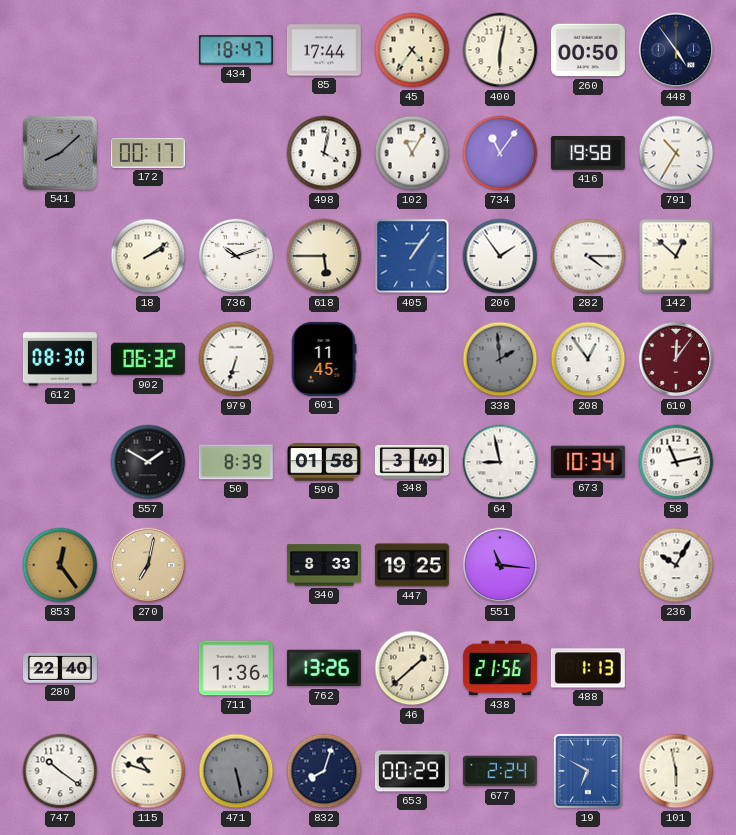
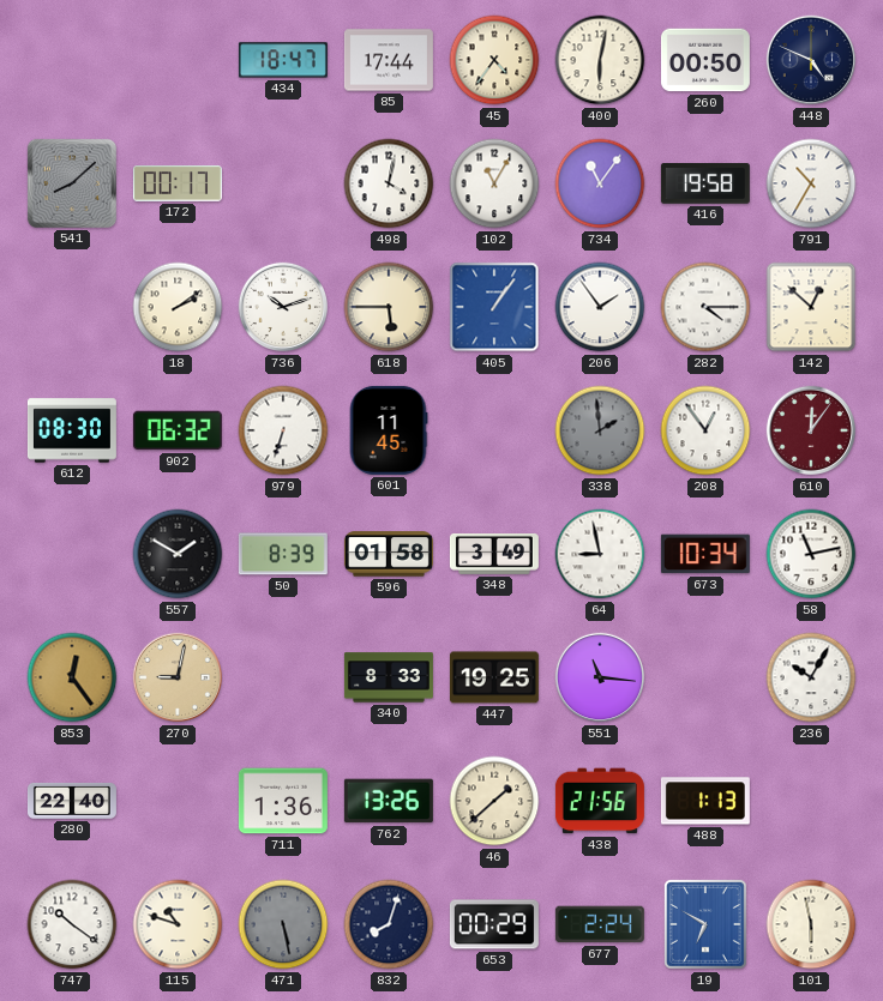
448: 4:54 -> 4:49 (811, 60)
270: 7:02 -> 9:02 (178, 677)
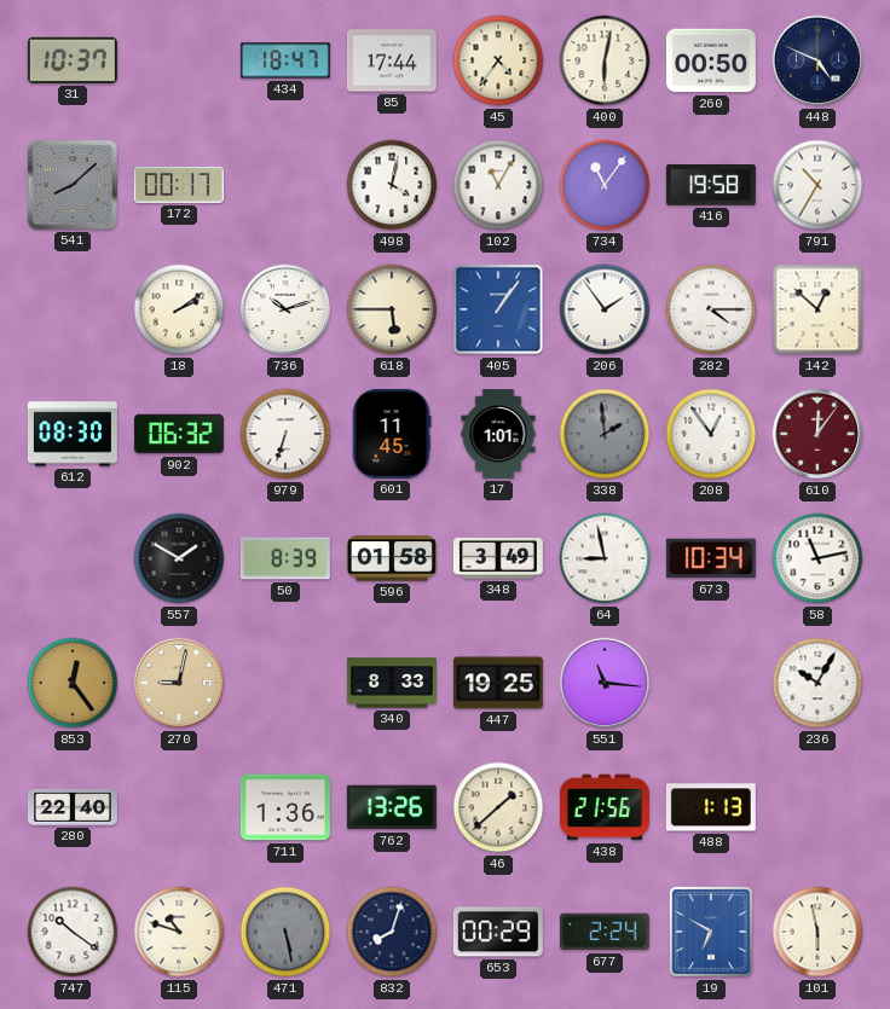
31: none -> 10:37 (73, 60)
17: none -> 1:01 (498, 434)
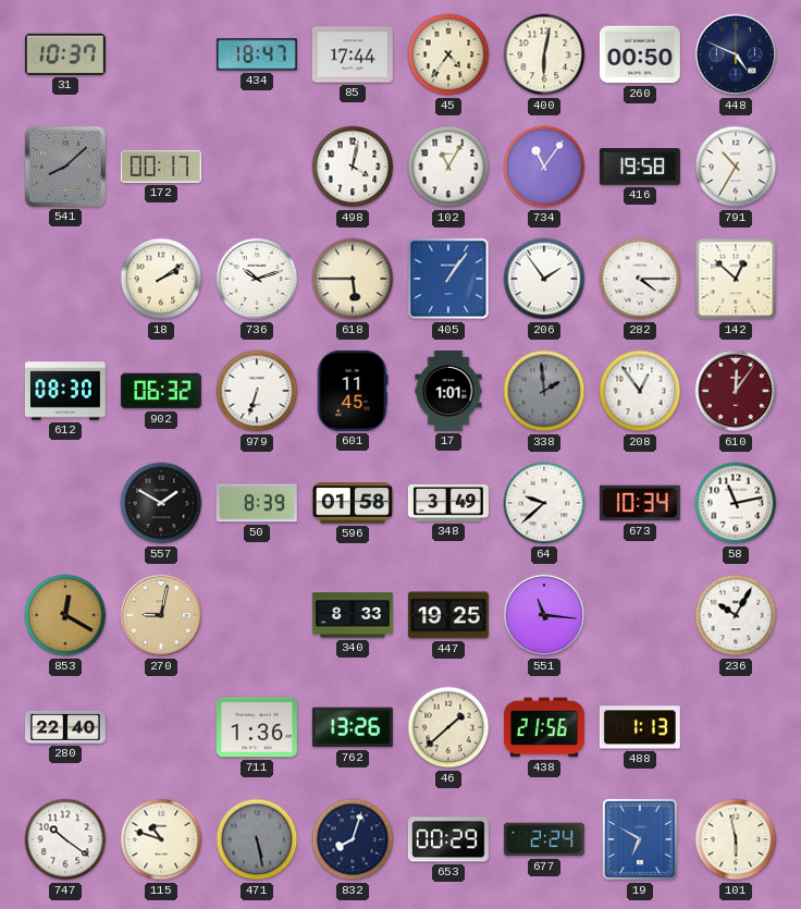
64: 8:58 -> 9:38 (544, 503)
853: 12:24 -> 12:20 (65, 615)
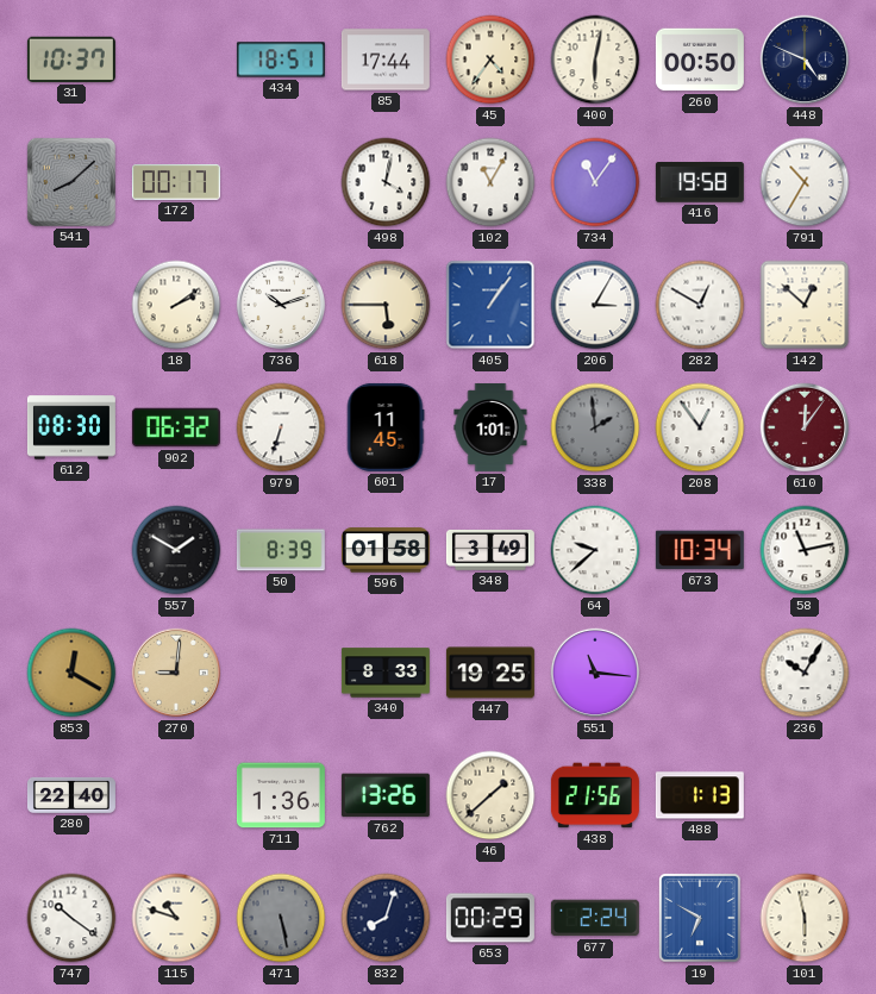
434: 18:47 -> 18:51 (281, 60)
206: 1:54 -> 3:05 (595, 305)
282: 4:15 -> 12:50 (700, 305)
270: 9:02 -> 9:01 (176, 673)
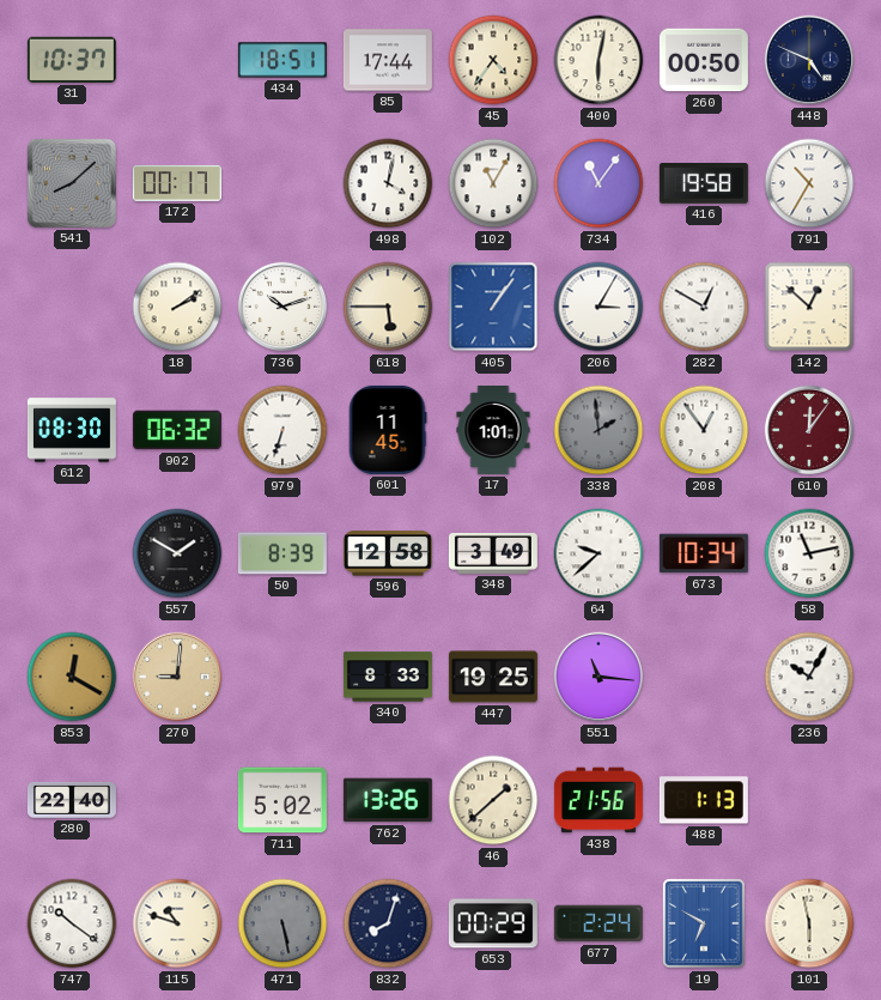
596: 01:58 -> 12:58 (388, 553)
711: 1:36 -> 5:02 (282, 800)
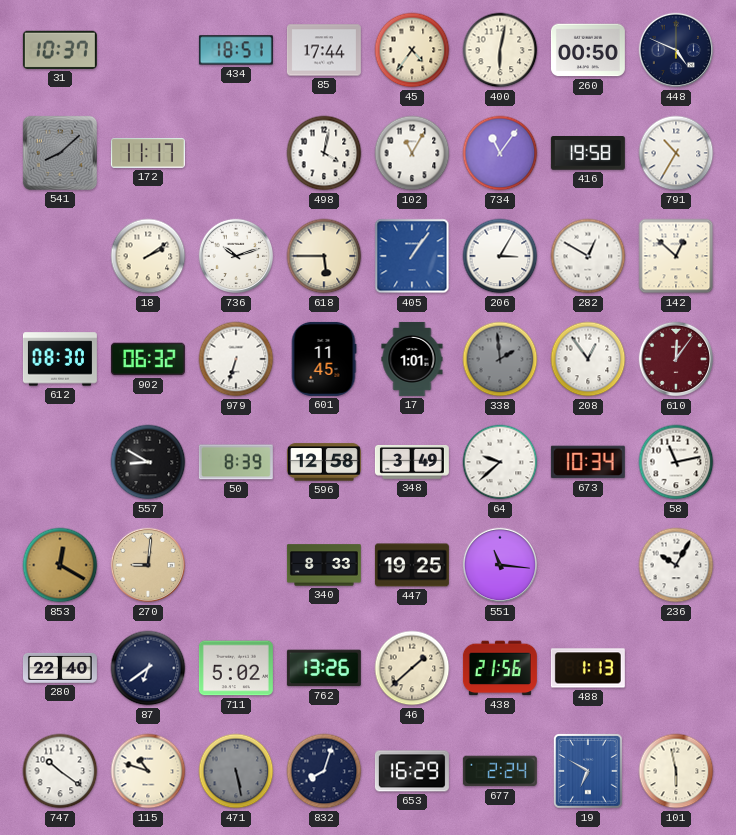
172: 00:17 -> 11:17 (148, 154)
557: 1:50 -> 8:50 (148, 462)
87: none -> 6:39 (148, 668)
653: 00:29 -> 16:29 (412, 771)
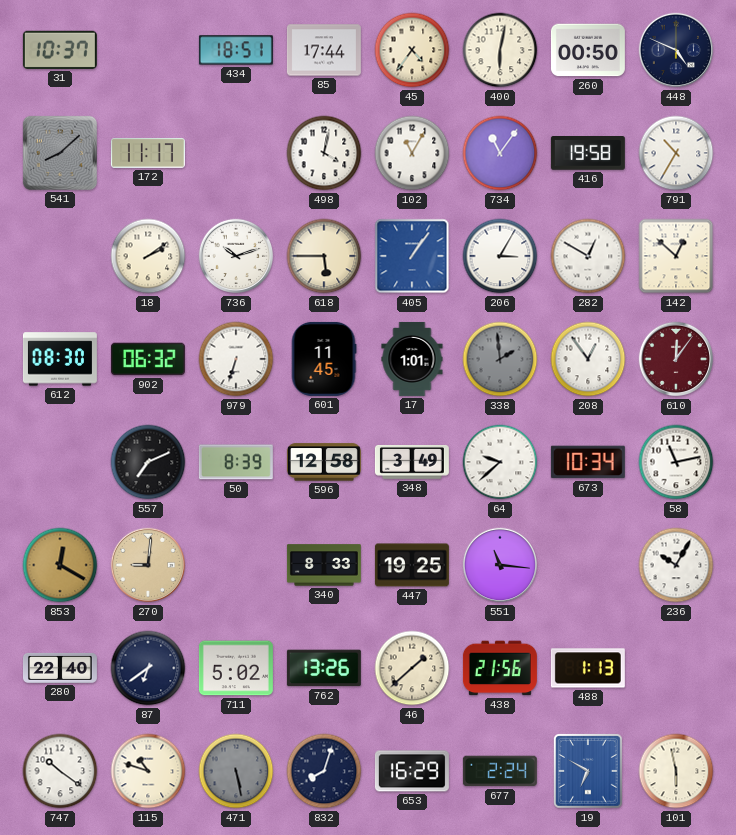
557: 8:50 -> 7:11 (148, 462)
